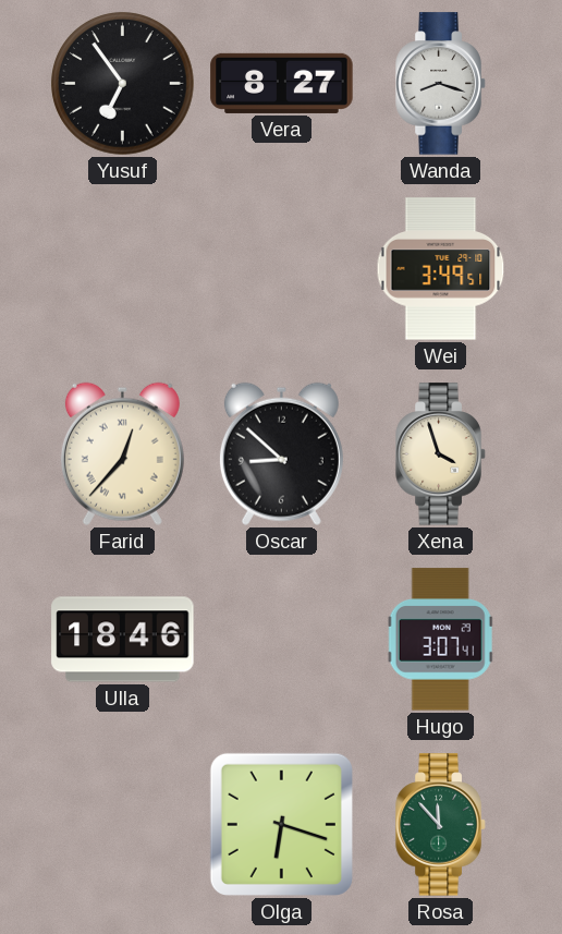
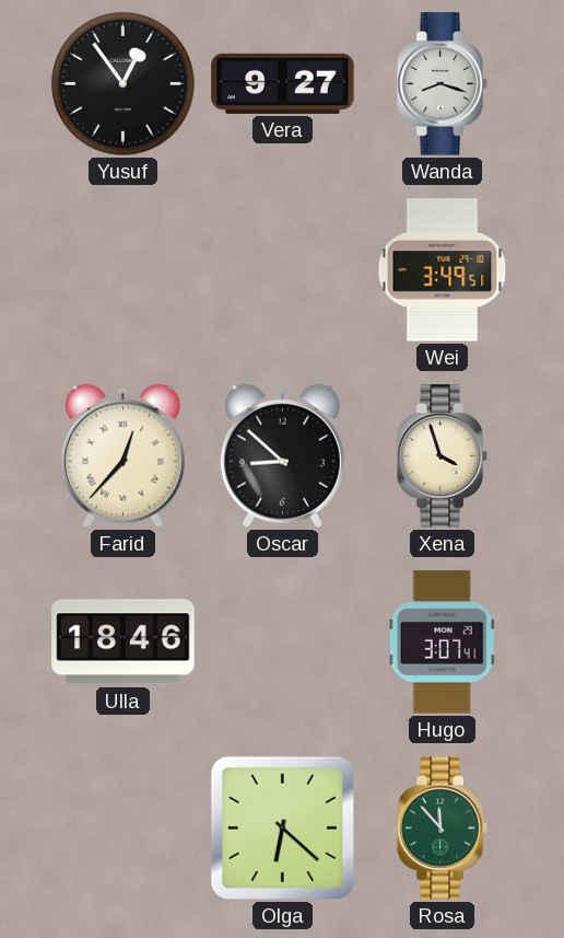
Yusuf: 6:54 -> 12:54 (124, 84)
Vera: 8:27 -> 9:27 (283, 83)
Olga: 6:18 -> 6:22 (282, 827)
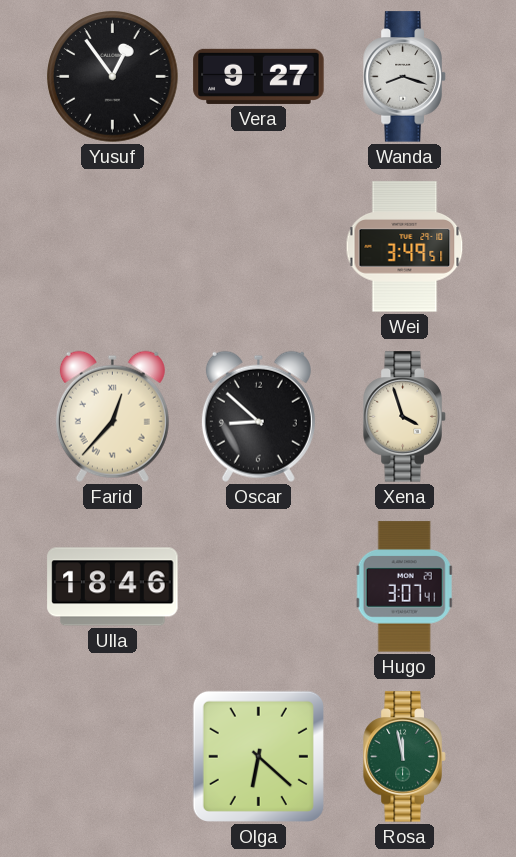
Rosa: 11:53 -> 11:58 (405, 757)
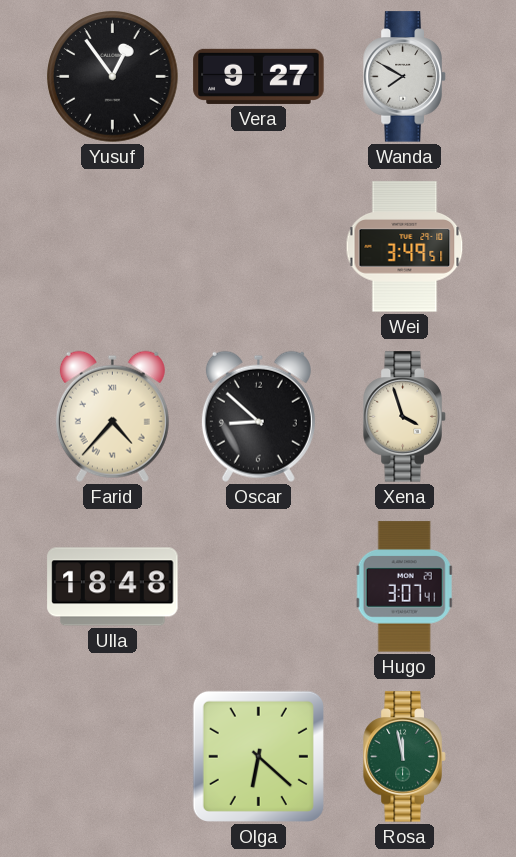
Wanda: 8:18 -> 7:50 (405, 77)
Farid: 12:37 -> 4:37 (112, 416)
Ulla: 18:46 -> 18:48 (113, 587)
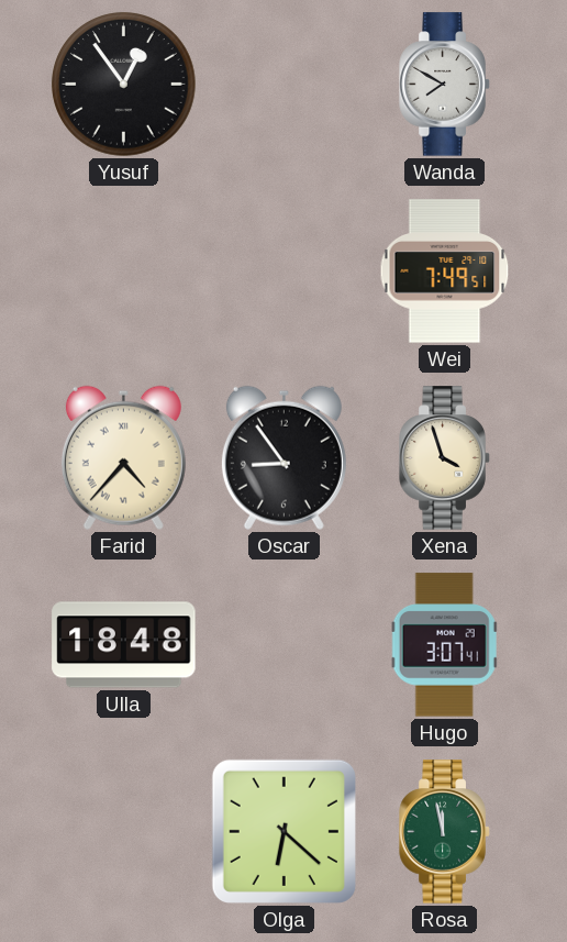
Vera: 9:27 -> none (259, 76)
Wei: 3:49 -> 7:49 (445, 271)
Oscar: 8:52 -> 8:54 (283, 457)
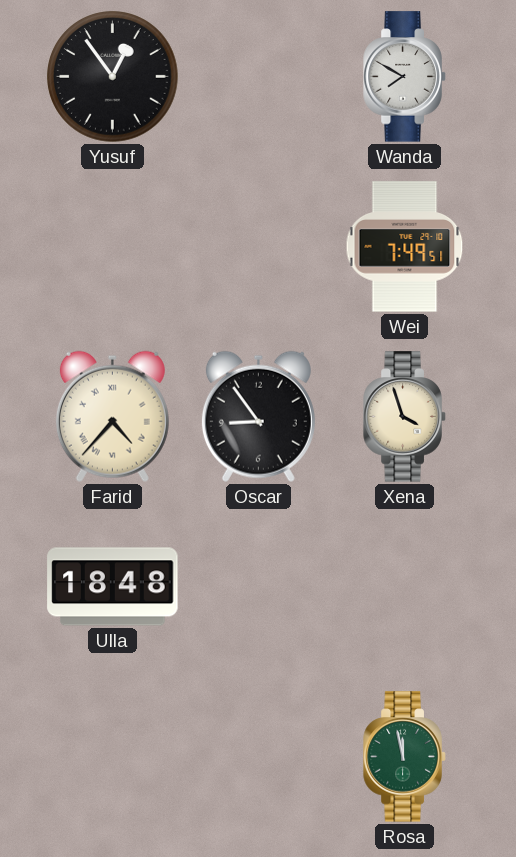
Hugo: 3:07 -> none (445, 645)
Olga: 6:22 -> none (283, 831)
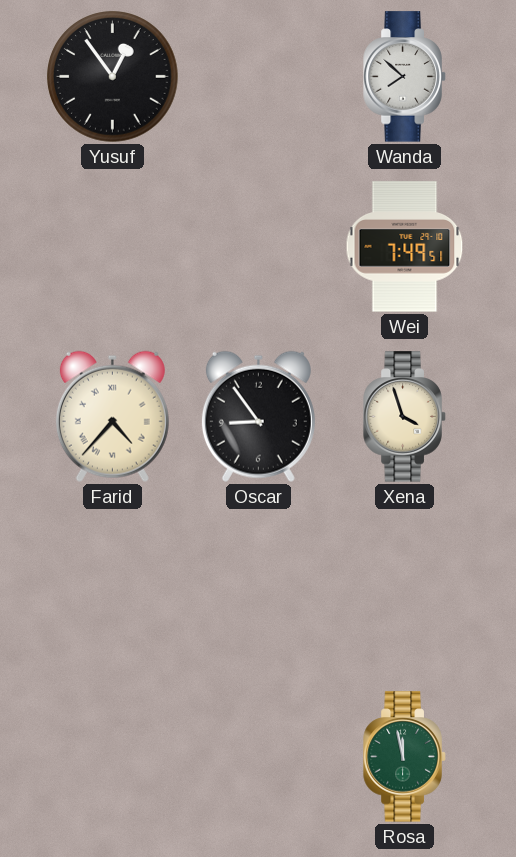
Wanda: 7:50 -> 7:52 (405, 77)
Ulla: 18:48 -> none (113, 587)
